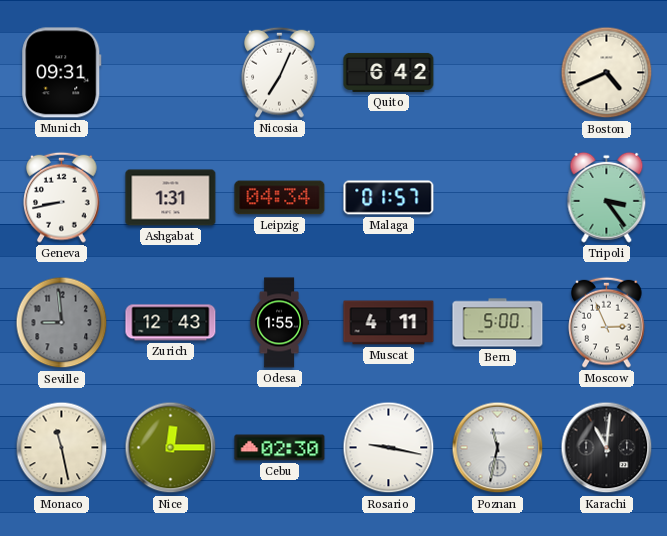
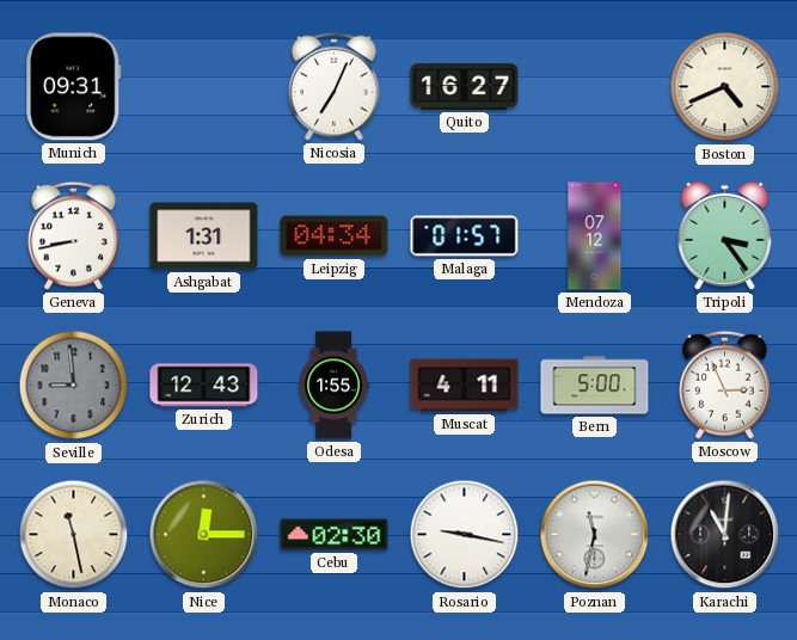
Quito: 6:42 -> 16:27 (465, 86)
Mendoza: none -> 07:12 (595, 236)
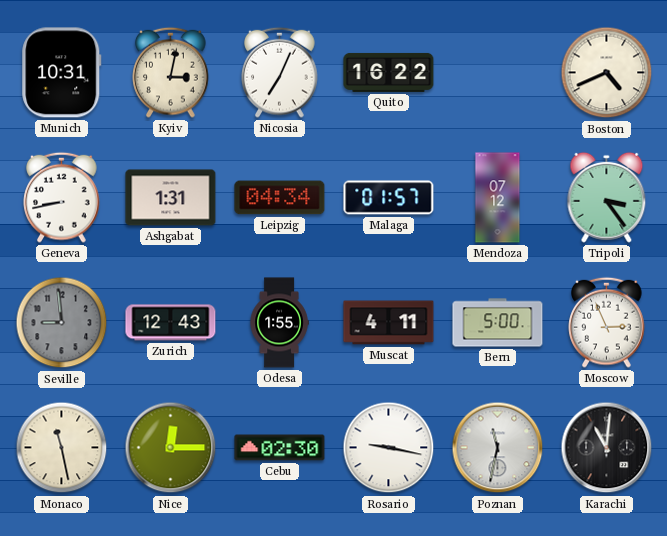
Munich: 09:31 -> 10:31 (62, 73)
Kyiv: none -> 3:02 (171, 72)
Quito: 16:27 -> 16:22 (389, 72)
